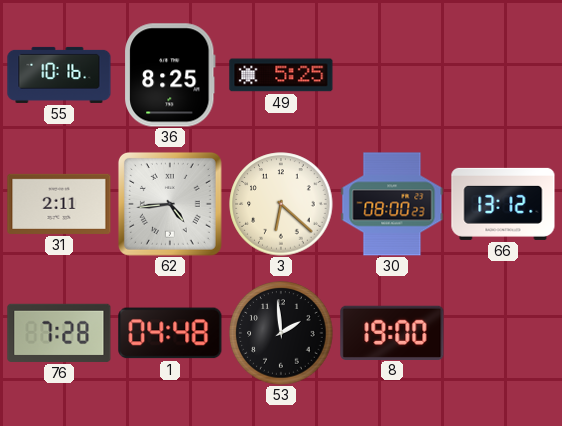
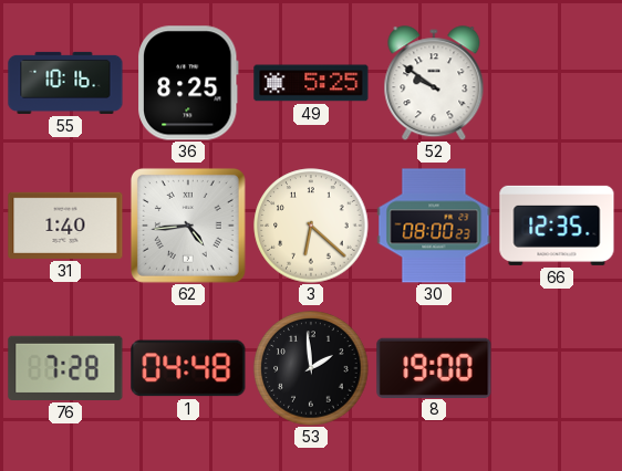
52: none -> 9:51 (434, 83)
31: 2:11 -> 1:40 (65, 226)
66: 13:12 -> 12:35 (557, 226)
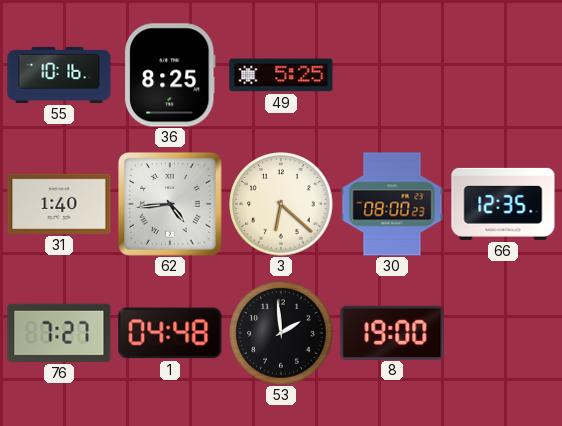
52: 9:51 -> none (434, 83)
76: 7:28 -> 7:27 (59, 333)
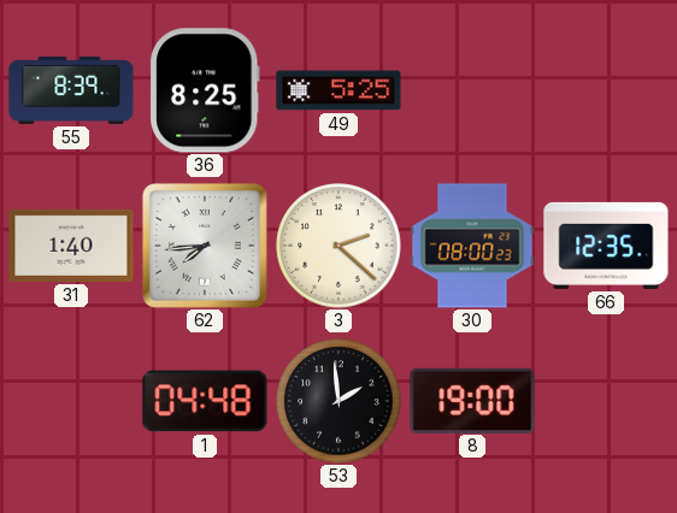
55: 10:16 -> 8:39 (71, 90)
62: 4:44 -> 7:44 (205, 246)
3: 6:22 -> 2:22 (338, 246)
76: 7:27 -> none (59, 333)
